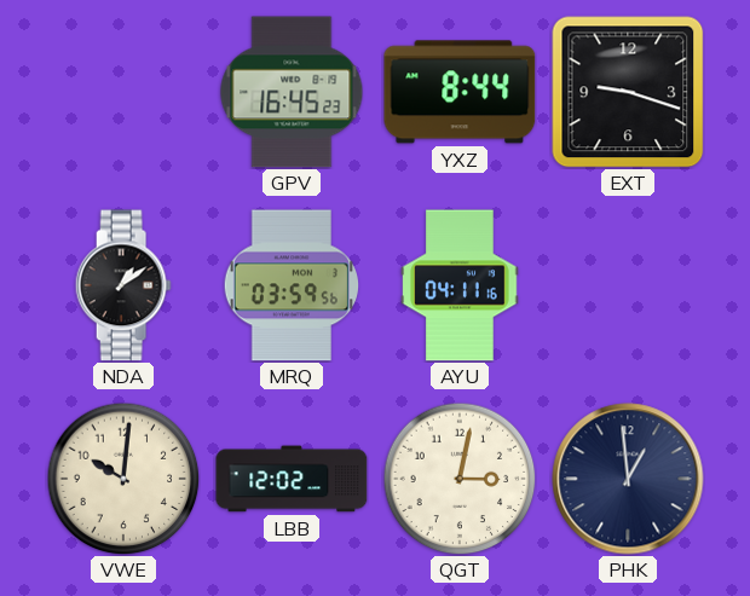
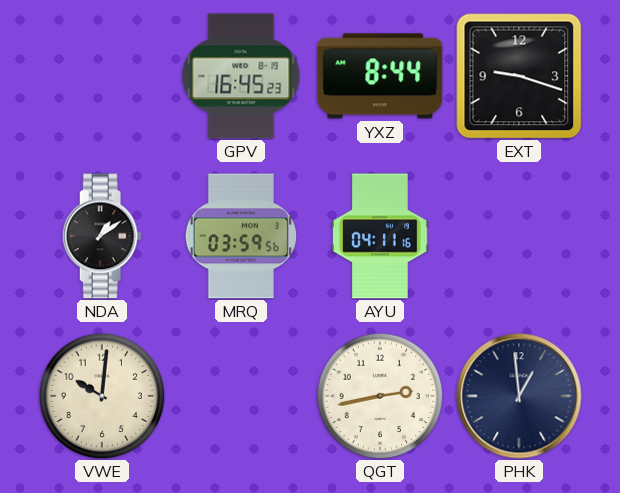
LBB: 12:02 -> none (292, 479)
QGT: 3:02 -> 2:43 (380, 396)
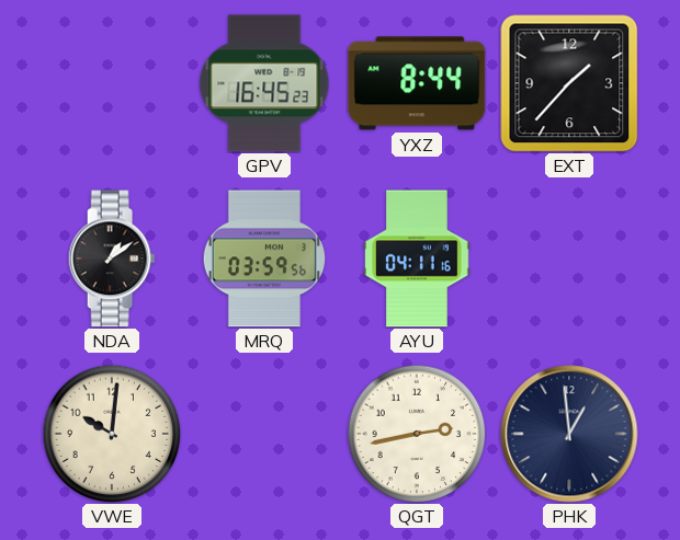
EXT: 9:18 -> 1:37 (569, 83)
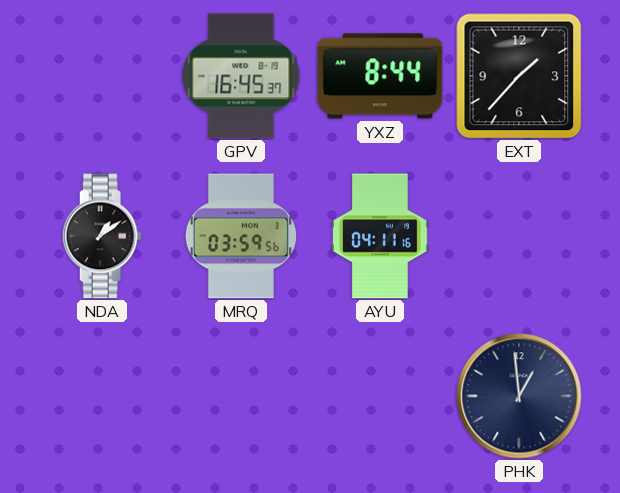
GPV: 16:45:23 -> 16:45:37 (241, 76)
VWE: 10:01 -> none (112, 434)
QGT: 2:43 -> none (417, 434)
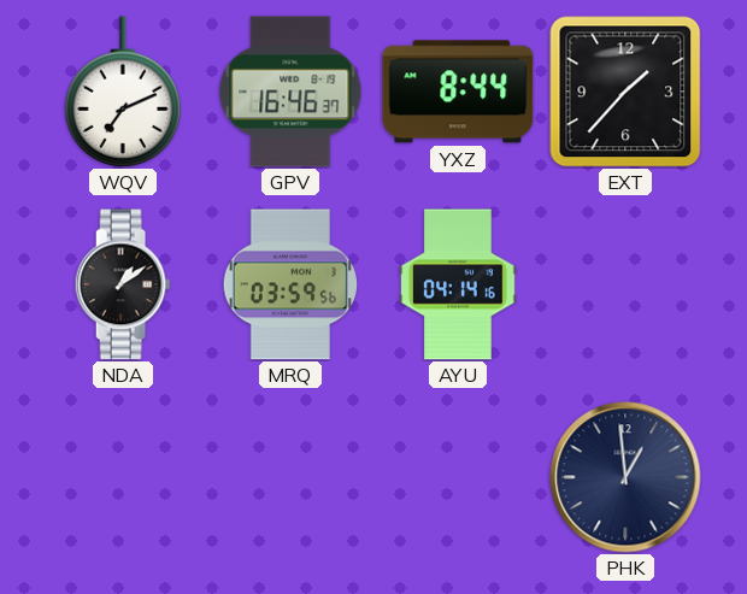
WQV: none -> 7:11 (123, 92)
GPV: 16:45 -> 16:46 (290, 92)
AYU: 04:11 -> 04:14 (458, 284)
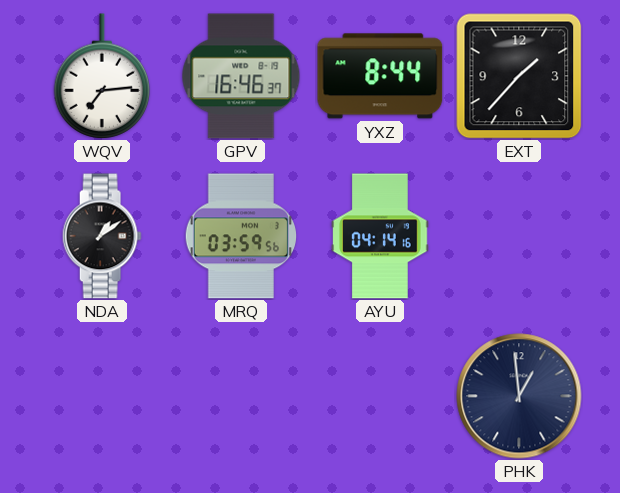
WQV: 7:11 -> 7:14 (102, 76)
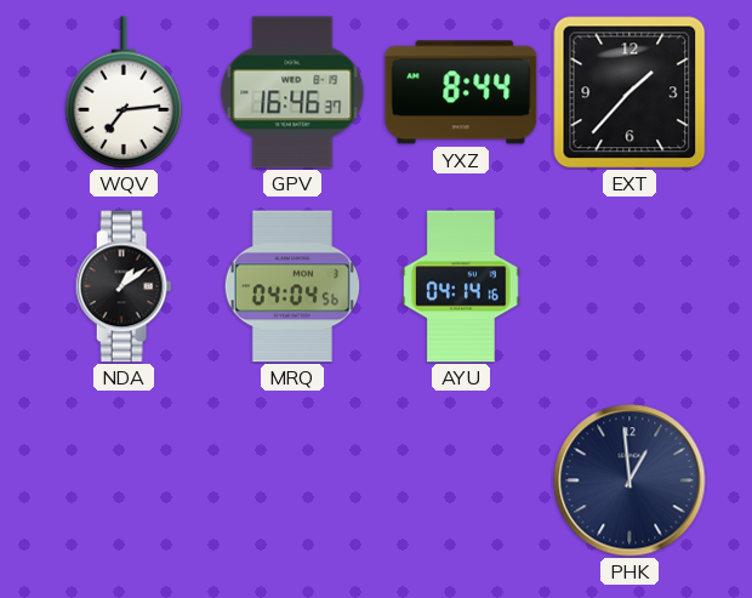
MRQ: 03:59 -> 04:04 (291, 286)
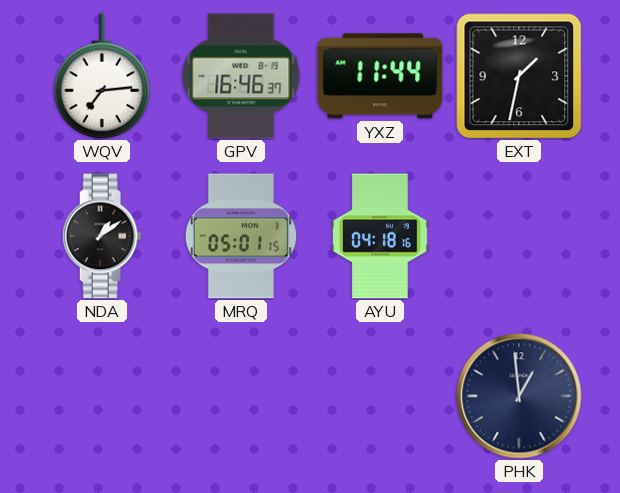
YXZ: 8:44 -> 11:44 (380, 76)
EXT: 1:37 -> 1:32 (519, 76)
MRQ: 04:04 -> 05:01 (240, 236)
AYU: 04:14 -> 04:18 (380, 236)
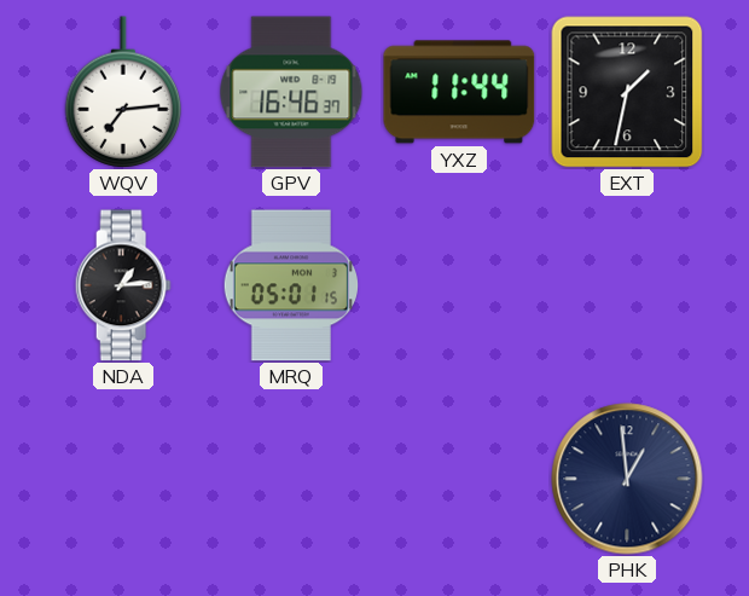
NDA: 1:09 -> 1:14 (123, 285)
AYU: 04:18 -> none (380, 236)
